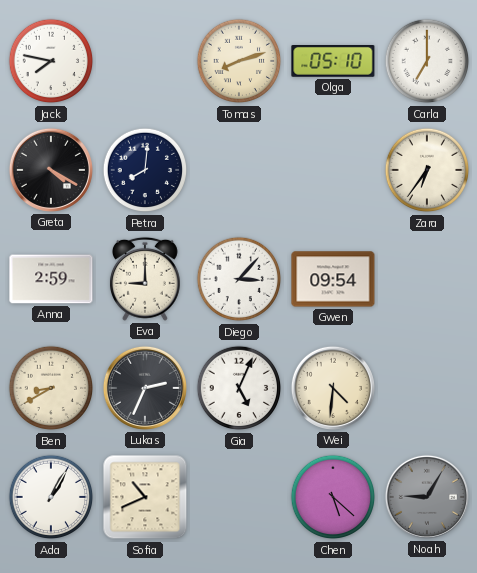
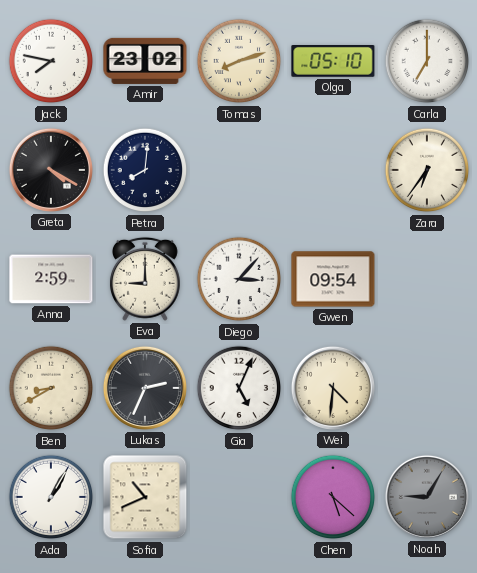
Amir: none -> 23:02 (145, 61)
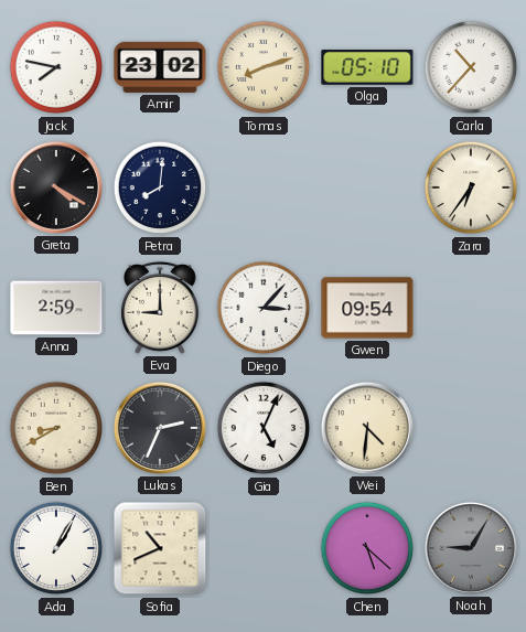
Carla: 7:00 -> 10:37 (471, 67)
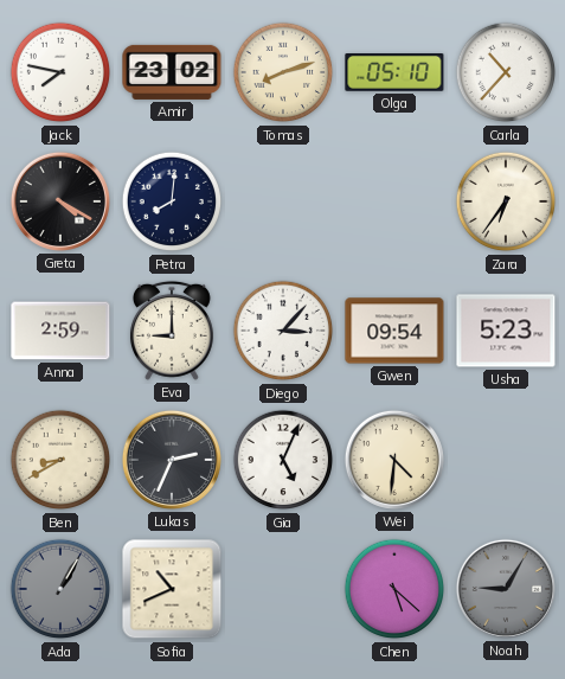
Usha: none -> 5:23 (506, 331)
Ada dial: white -> grey (60, 589)
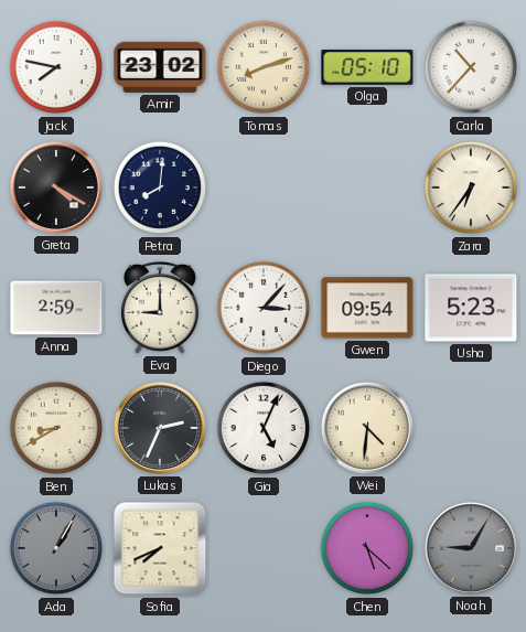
Sofia: 10:41 -> 7:41 (160, 548)
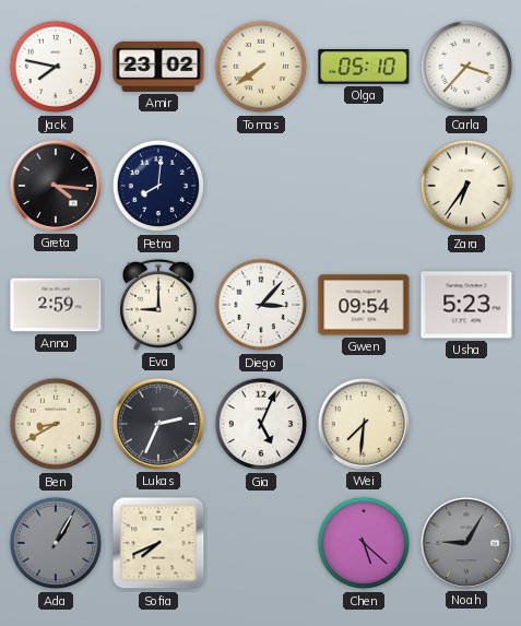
Tomas: 8:12 -> 7:39 (261, 67)
Carla: 10:37 -> 3:37 (466, 67)
Greta: 4:20 -> 4:16 (56, 186)
Wei: 4:31 -> 7:31 (364, 424)
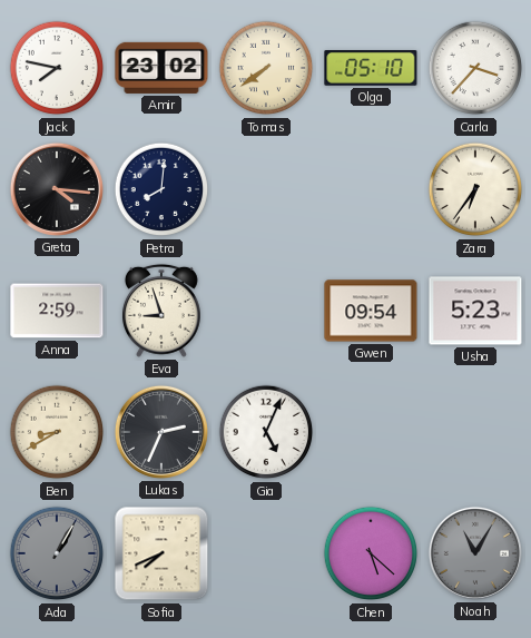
Eva: 9:00 -> 8:57 (161, 311)
Diego: 3:07 -> none (261, 305)
Wei: 7:31 -> none (364, 424)
Noah: 9:05 -> 11:05 (475, 553)
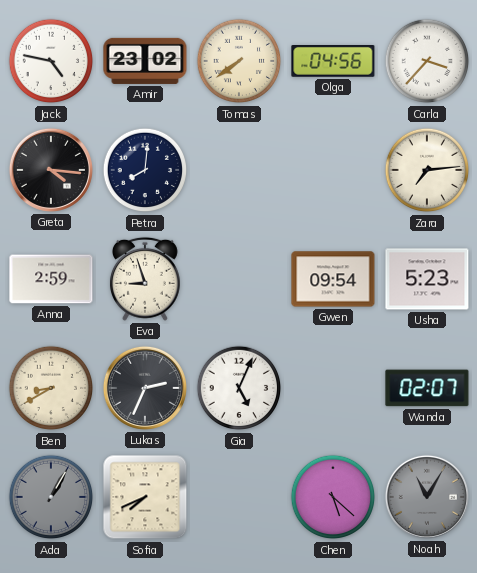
Jack: 7:47 -> 4:47 (51, 61)
Olga: 05:10 -> 04:56 (333, 62)
Zara: 6:36 -> 7:14 (427, 170)
Wanda: none -> 02:07 (427, 388)
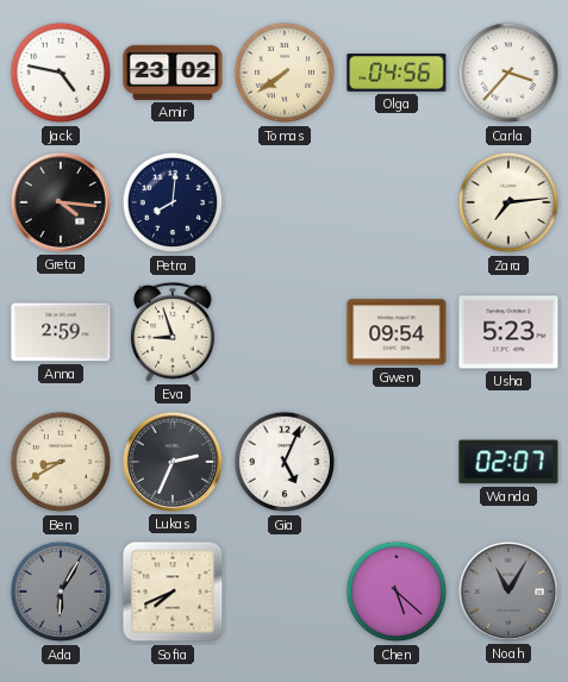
Ada: 1:05 -> 6:05 (61, 592)
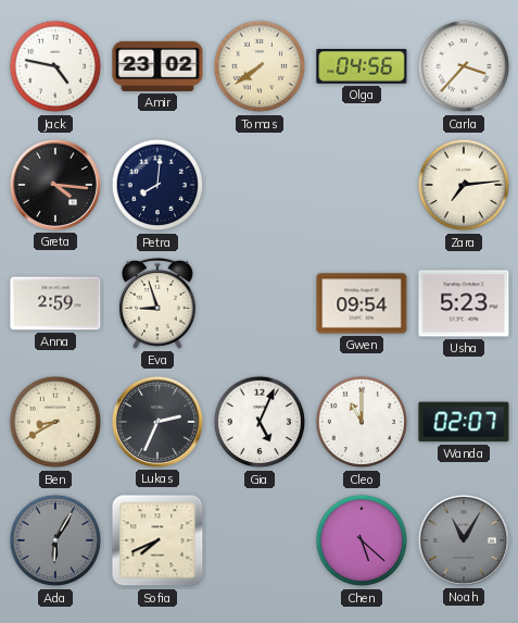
Cleo: none -> 11:00 (362, 422)
